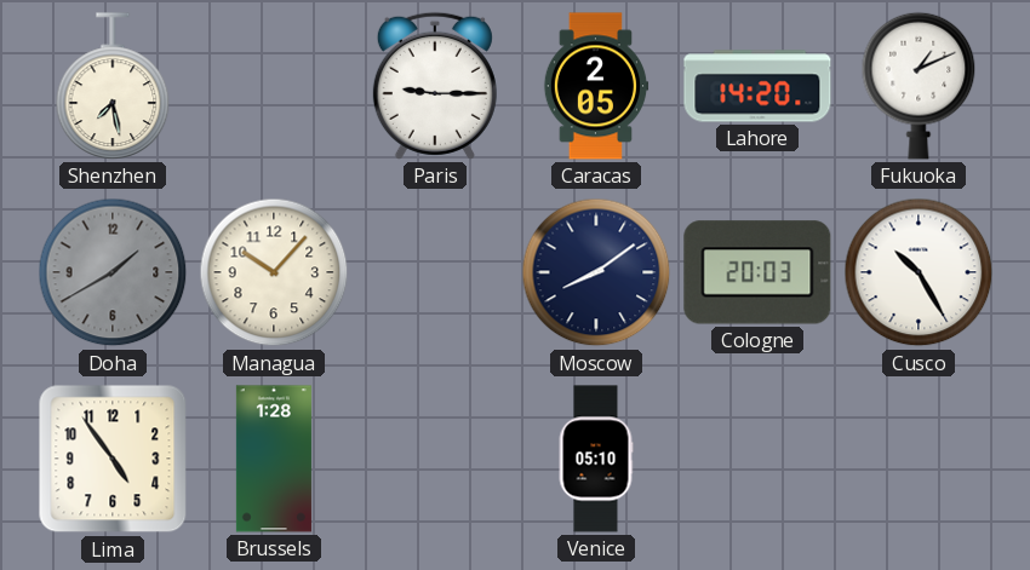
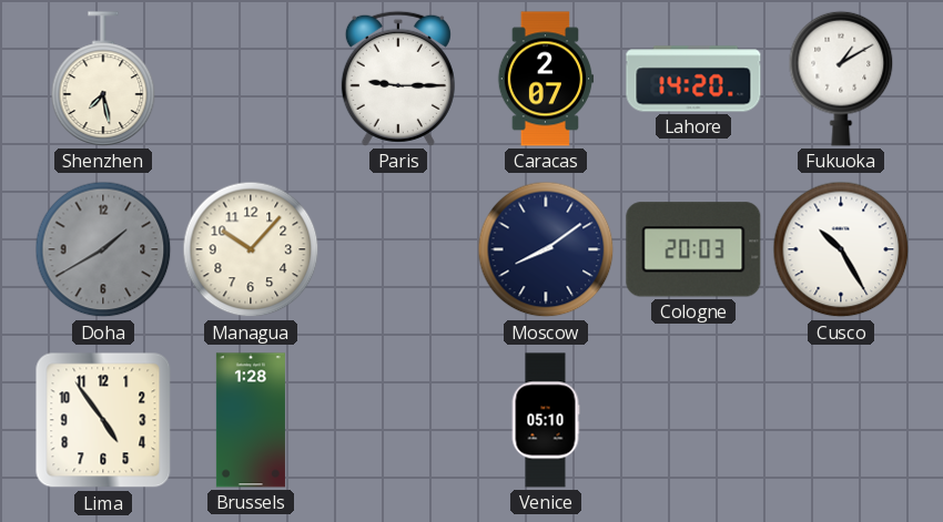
Caracas: 2:05 -> 2:07 (546, 79)
Fukuoka: 1:11 -> 1:10 (841, 79)
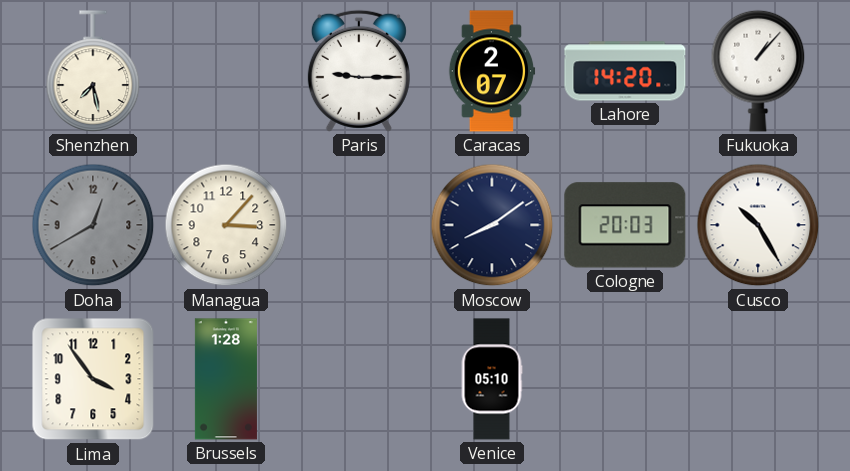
Fukuoka: 1:10 -> 1:07 (758, 71)
Doha: 1:40 -> 12:40 (93, 225)
Managua: 10:07 -> 3:07 (226, 225)
Lima: 4:54 -> 3:54 (93, 379)
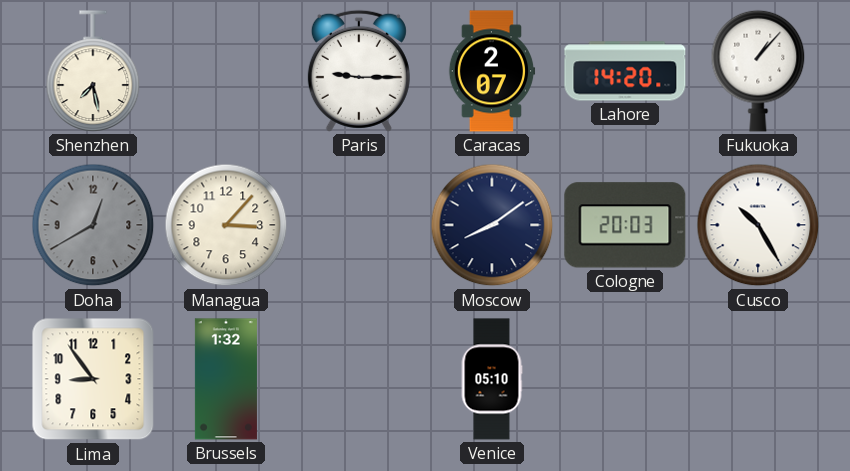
Lima: 3:54 -> 8:54 (93, 379)
Brussels: 1:28 -> 1:32 (226, 379)
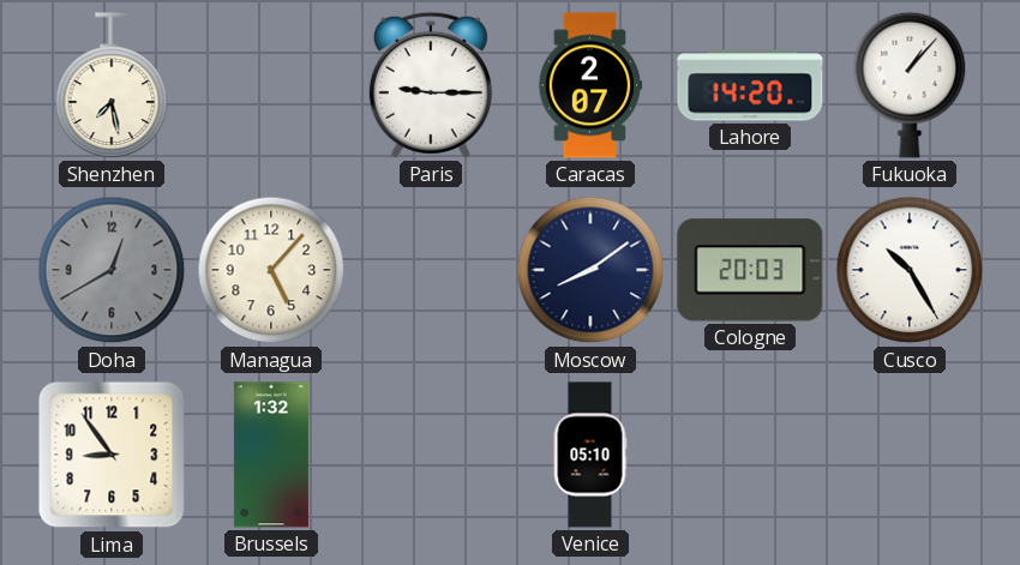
Managua: 3:07 -> 5:07 (271, 270)
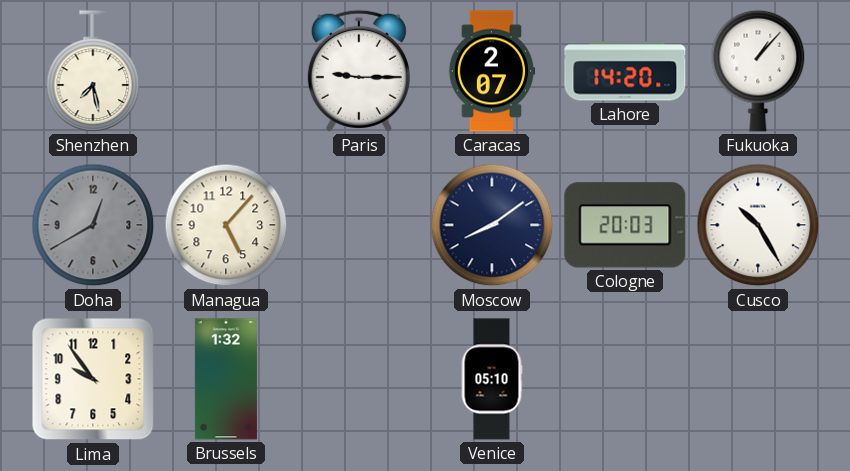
Lima: 8:54 -> 9:54 (93, 379)
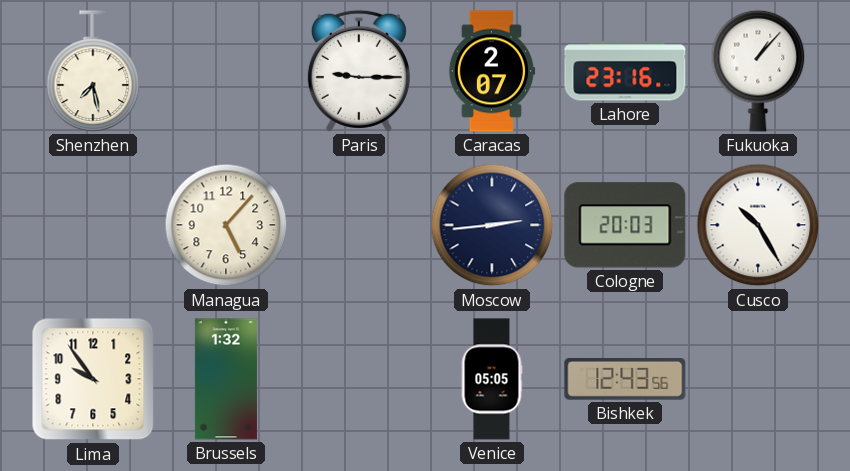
Lahore: 14:20 -> 23:16 (625, 71)
Doha: 12:40 -> none (93, 225)
Moscow: 8:09 -> 2:44 (492, 225)
Venice: 05:10 -> 05:05 (492, 379)
Bishkek: none -> 12:43 (625, 380)
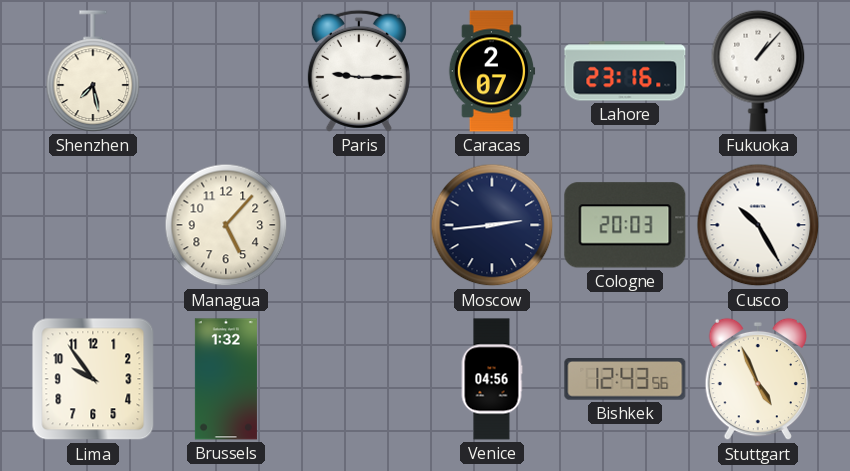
Venice: 05:05 -> 04:56 (492, 379)
Stuttgart: none -> 4:56 (757, 379)
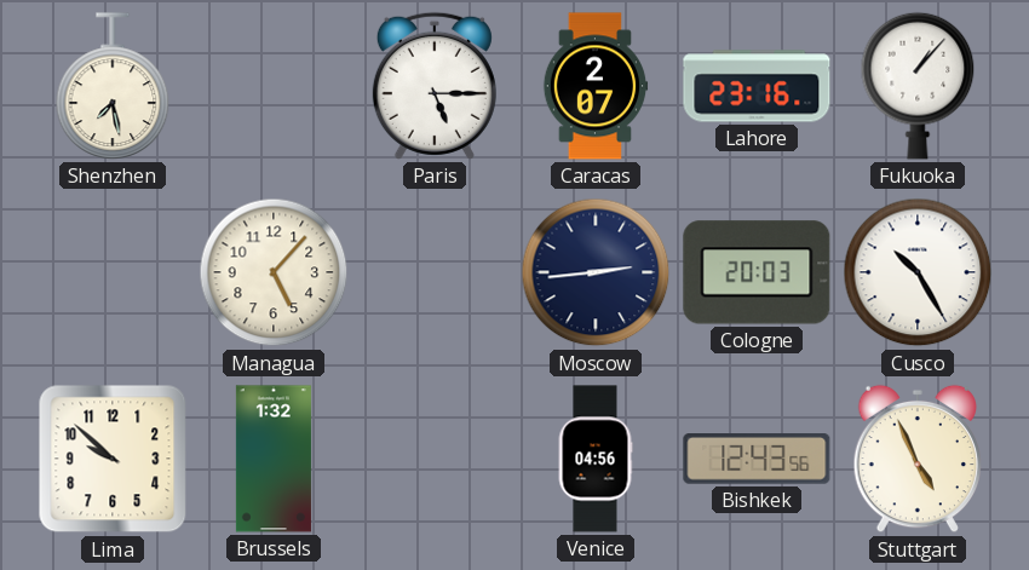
Paris: 9:15 -> 5:15 (435, 86)
Lima: 9:54 -> 9:52 (113, 459)
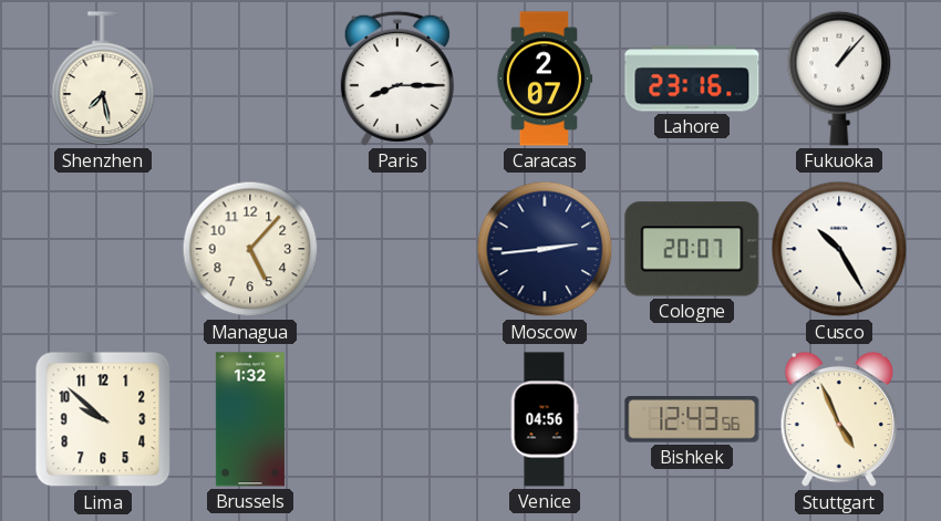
Paris: 5:15 -> 8:15 (397, 79)
Cologne: 20:03 -> 20:07 (692, 249)
